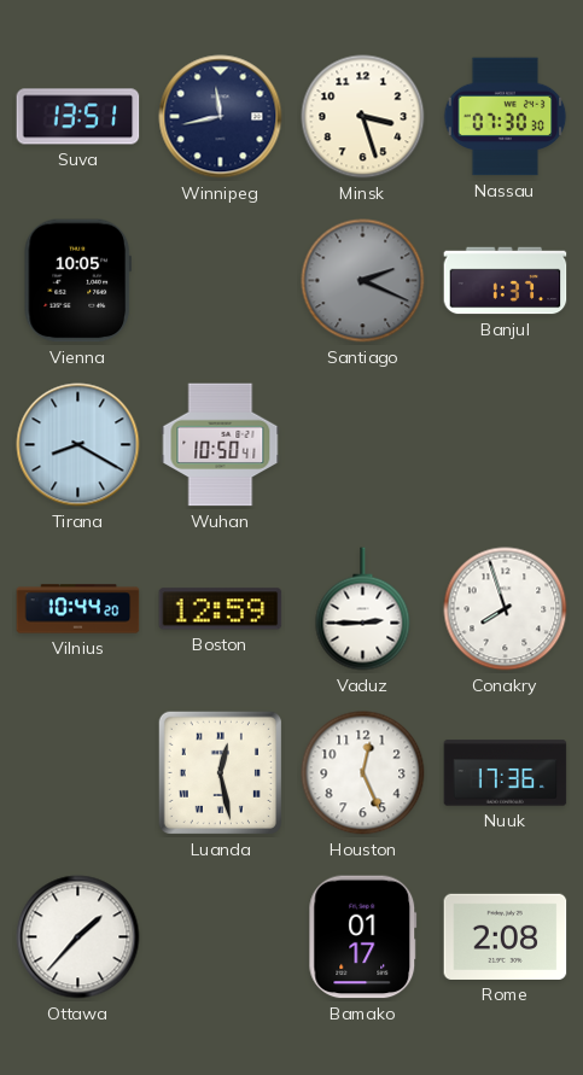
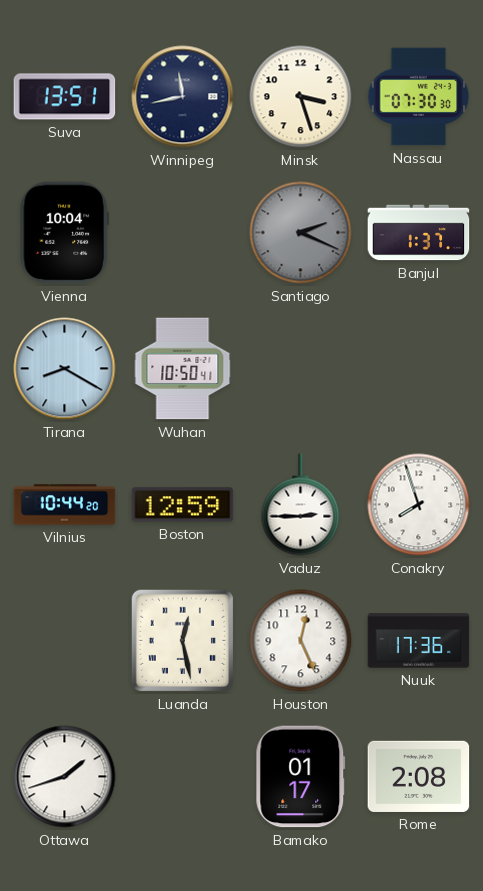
Vienna: 10:05 -> 10:04 (64, 233)
Ottawa: 1:37 -> 1:42 (65, 777)
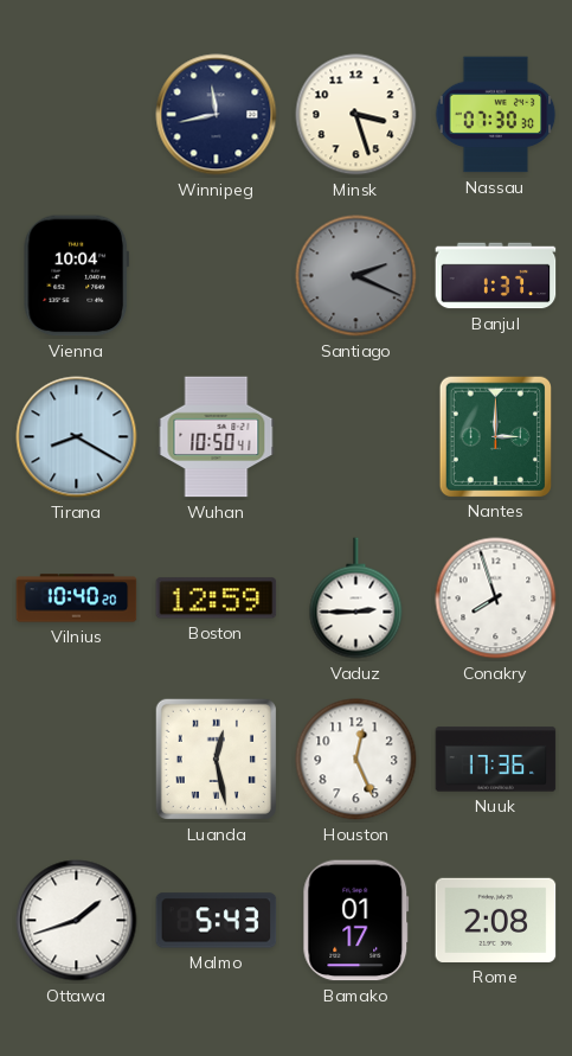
Suva: 13:51 -> none (65, 97)
Nantes: none -> 3:00 (495, 436)
Vilnius: 10:44 -> 10:40 (77, 599)
Malmo: none -> 5:43 (217, 921)
